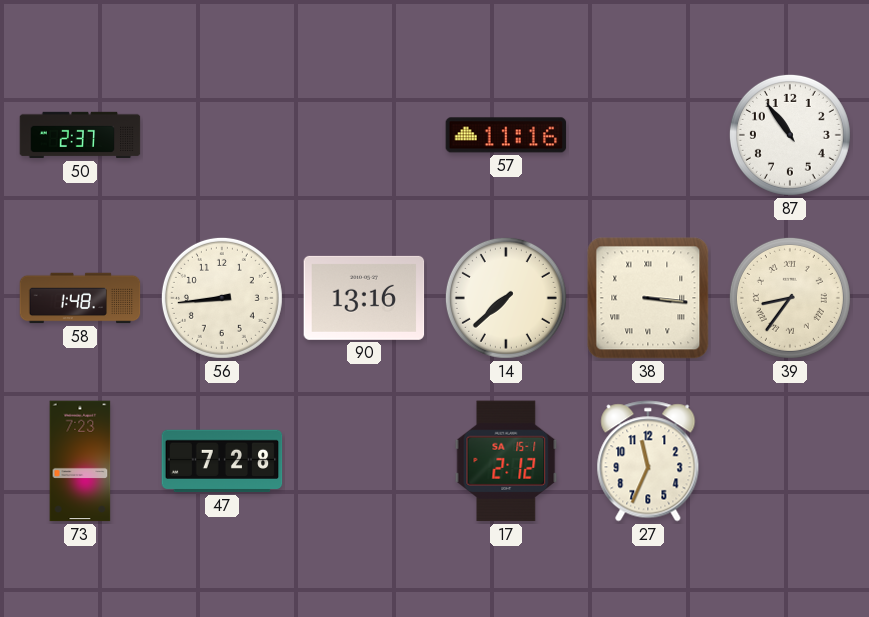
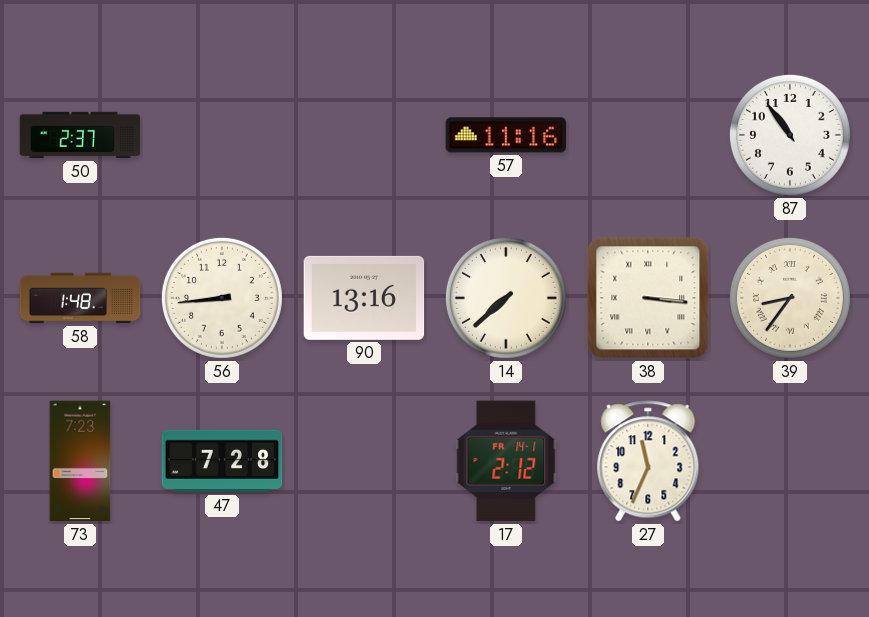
17 date: SA 15-1 -> FR 14-1 (506, 461)
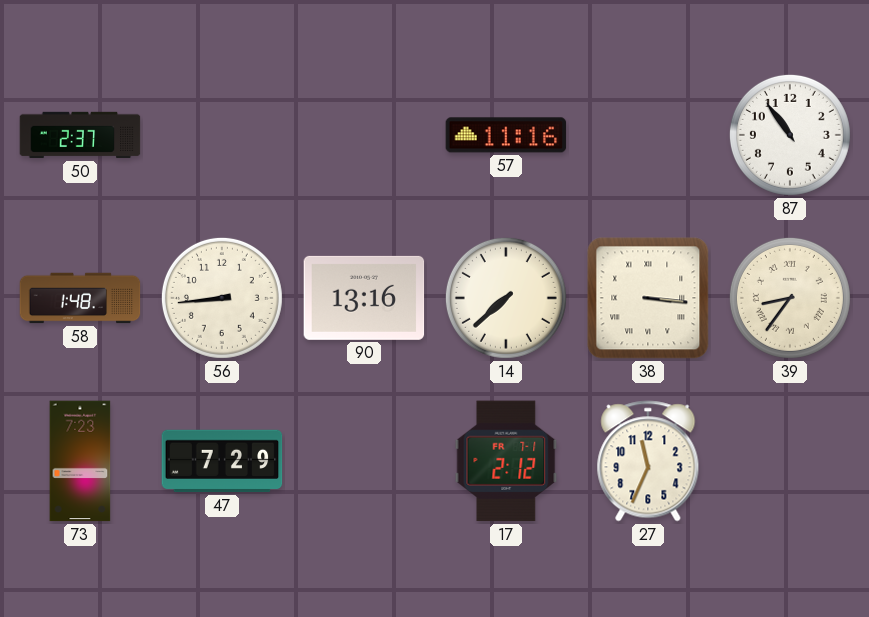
47: 7:28 -> 7:29 (222, 461)
17 date: FR 14-1 -> FR 7-1 (506, 461)
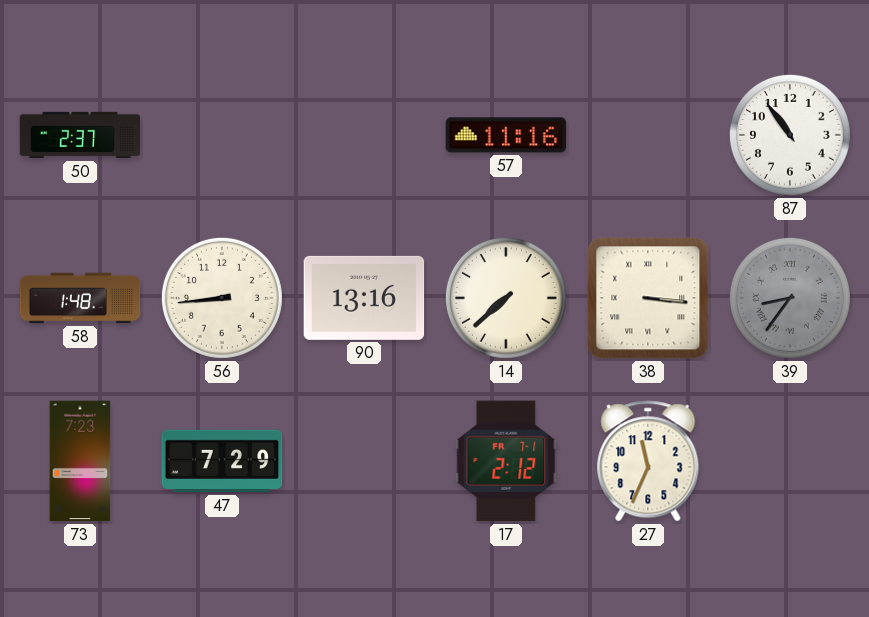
39 dial: cream -> grey (790, 298)
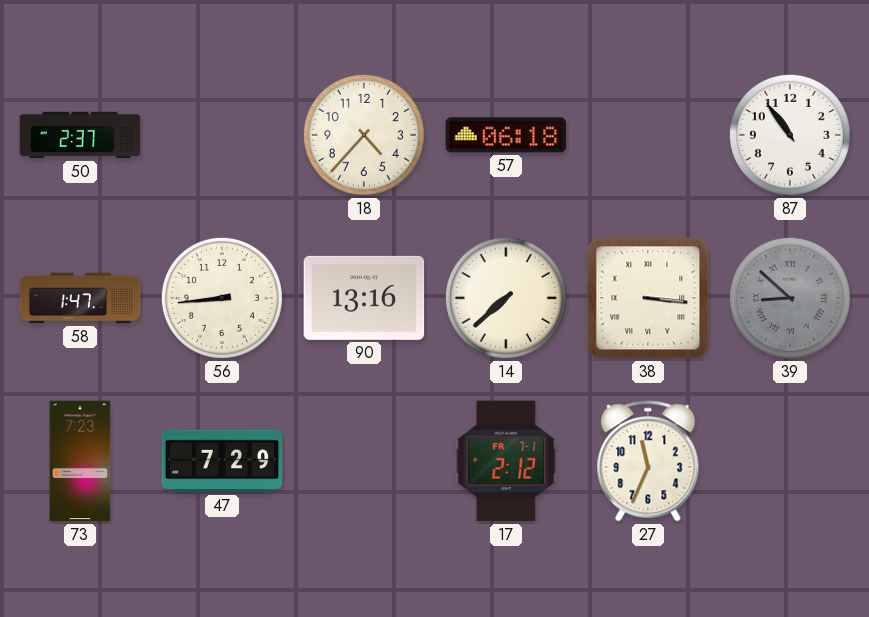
18: none -> 4:37 (364, 135)
57: 11:16 -> 06:18 (506, 135)
58: 1:48 -> 1:47 (80, 298)
39: 8:36 -> 8:52 (790, 298)
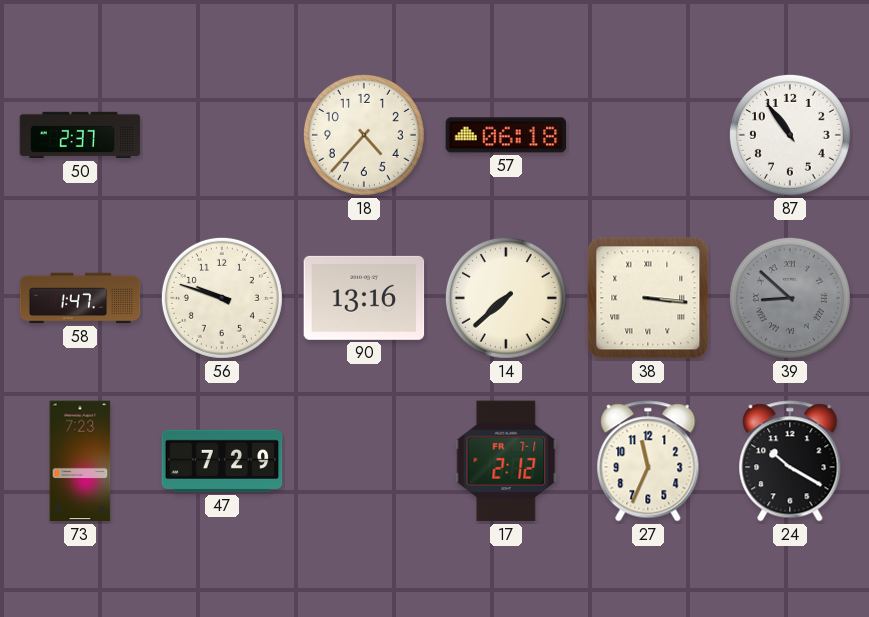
56: 8:44 -> 9:48 (222, 298)
24: none -> 10:20 (790, 461)
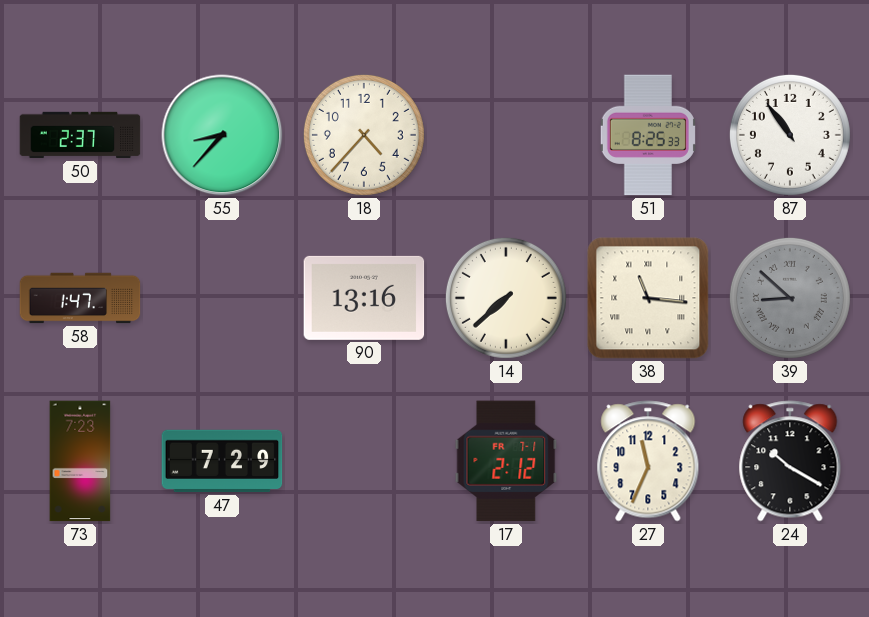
55: none -> 8:37 (222, 135)
57: 06:18 -> none (506, 135)
51: none -> 8:25 (648, 135)
56: 9:48 -> none (222, 298)
38: 3:16 -> 11:16 (648, 298)
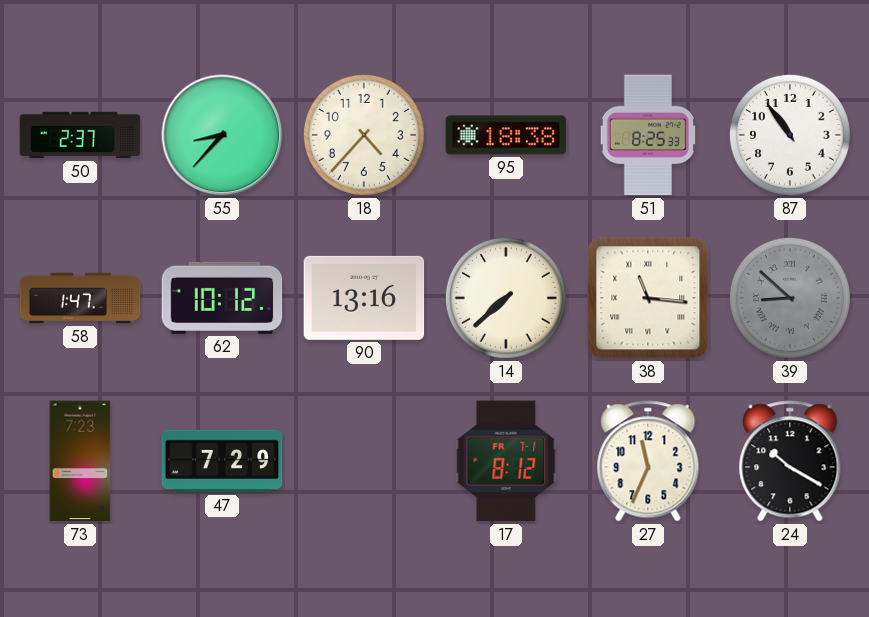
95: none -> 18:38 (506, 135)
62: none -> 10:12 (222, 298)
17: 2:12 -> 8:12 (506, 461)
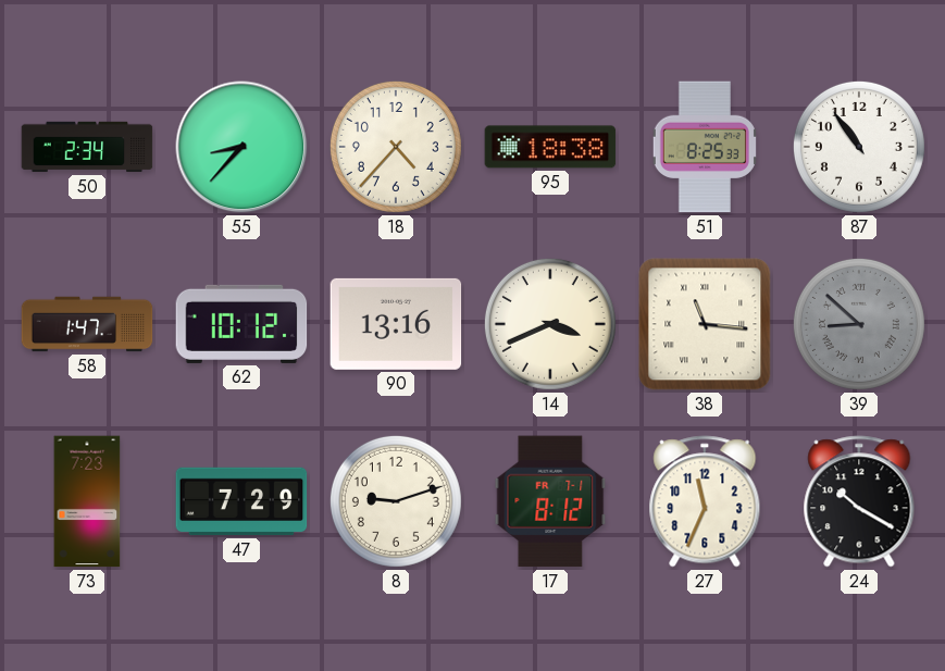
50: 2:37 -> 2:34 (87, 147)
14: 7:38 -> 3:41 (550, 324)
8: none -> 9:12 (396, 501)
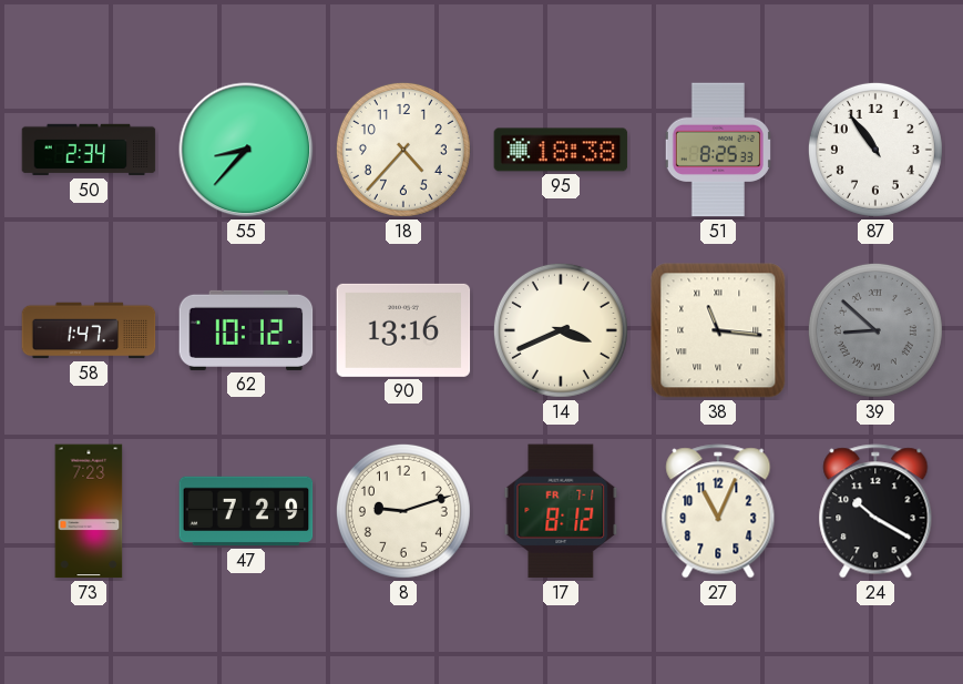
27: 11:34 -> 11:04 (718, 511)
